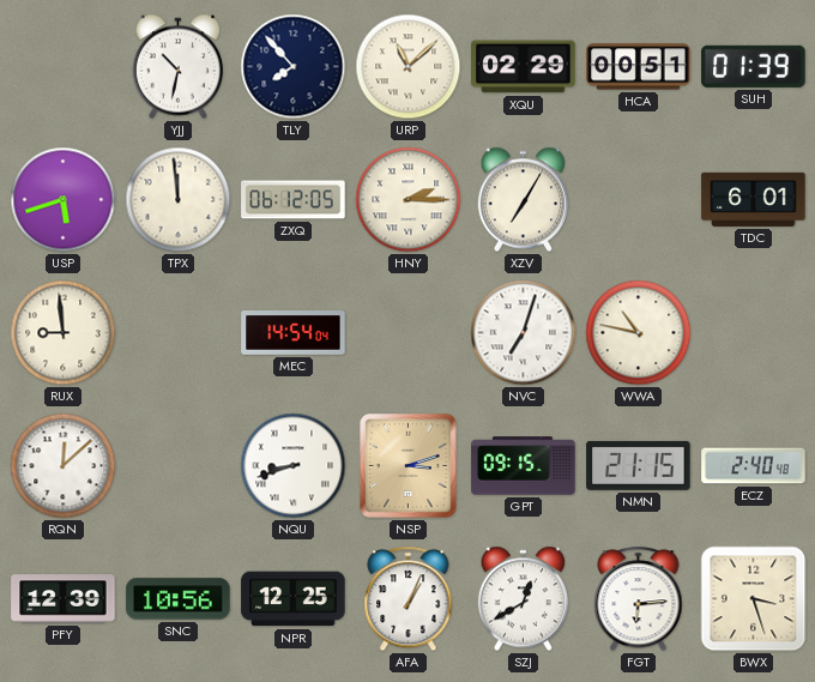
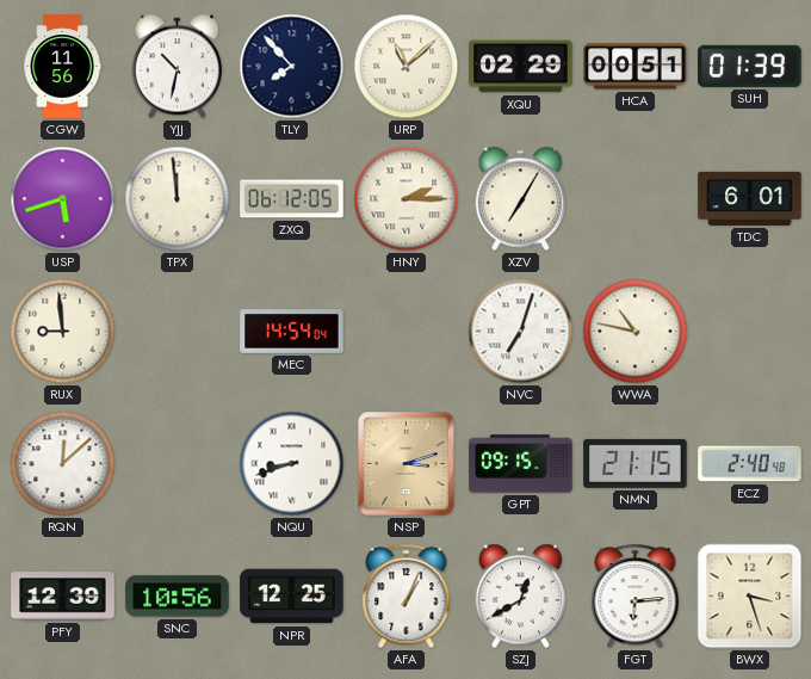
CGW: none -> 11:56 (62, 67)
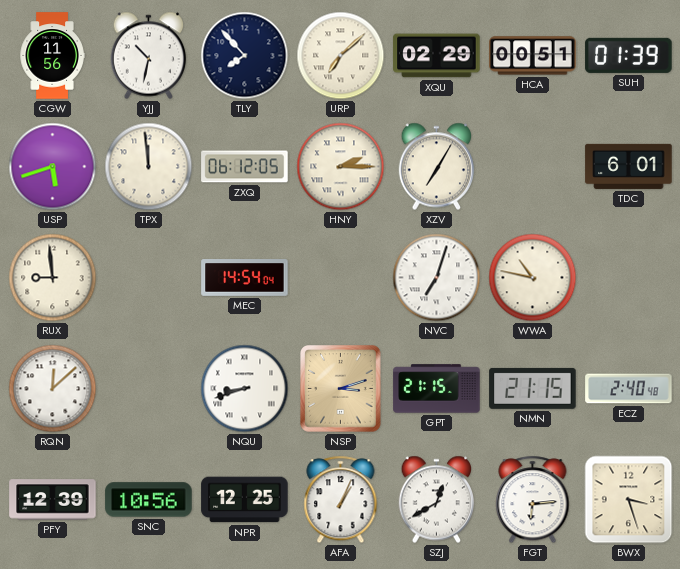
URP: 11:08 -> 7:08 (341, 56)
GPT: 09:15 -> 21:15 (437, 389)
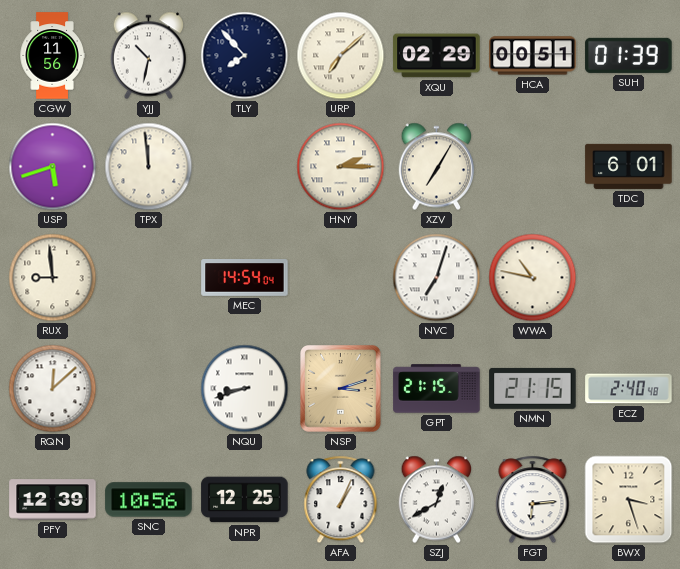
ZXQ: 06:12 -> none (245, 167)
